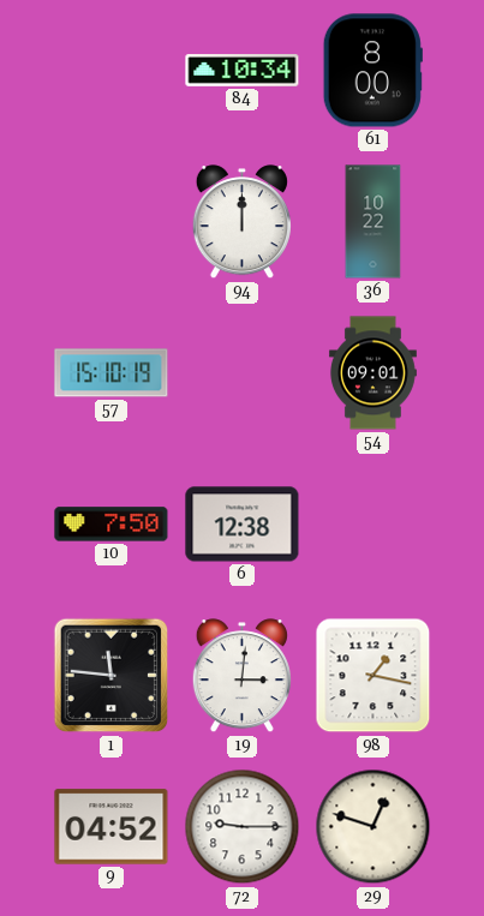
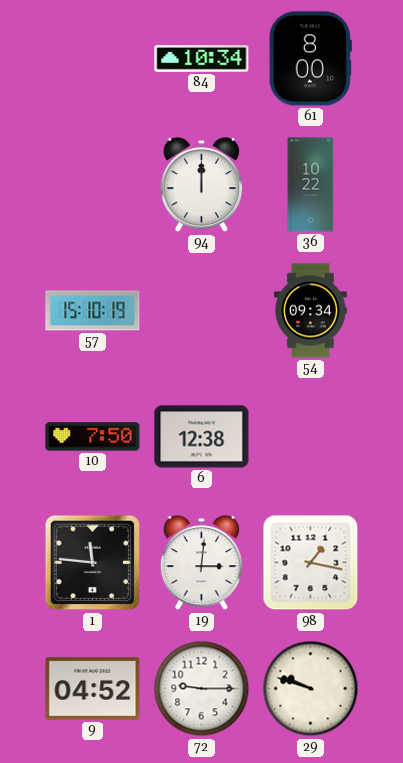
54: 09:01 -> 09:34 (310, 311)
29: 12:48 -> 9:48 (311, 689)
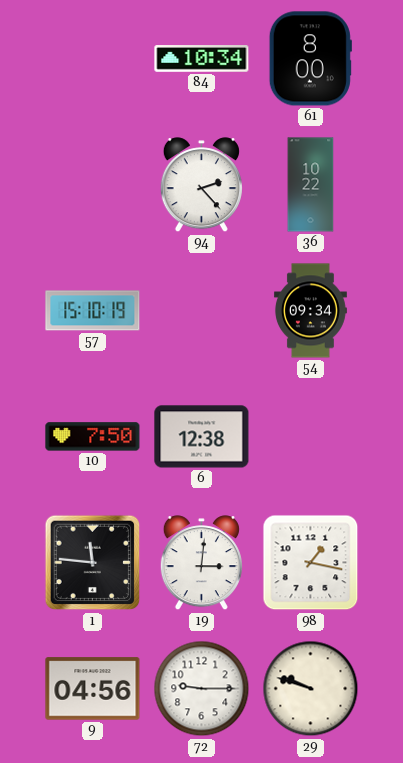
94: 12:00 -> 2:23 (201, 185)
9: 04:52 -> 04:56 (93, 689)
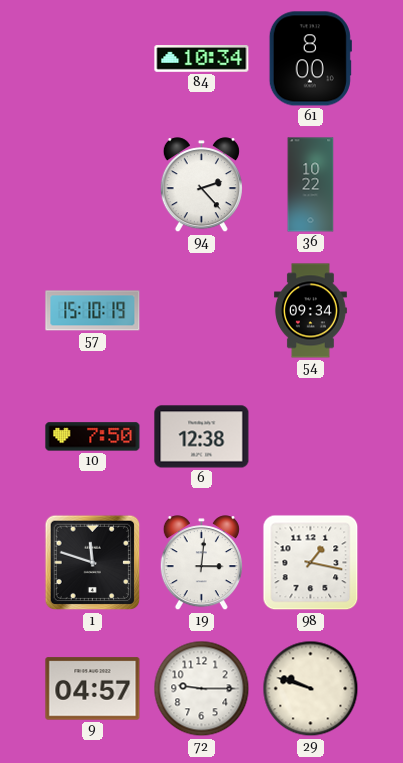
1: 11:46 -> 11:48 (93, 563)
9: 04:56 -> 04:57 (93, 689)
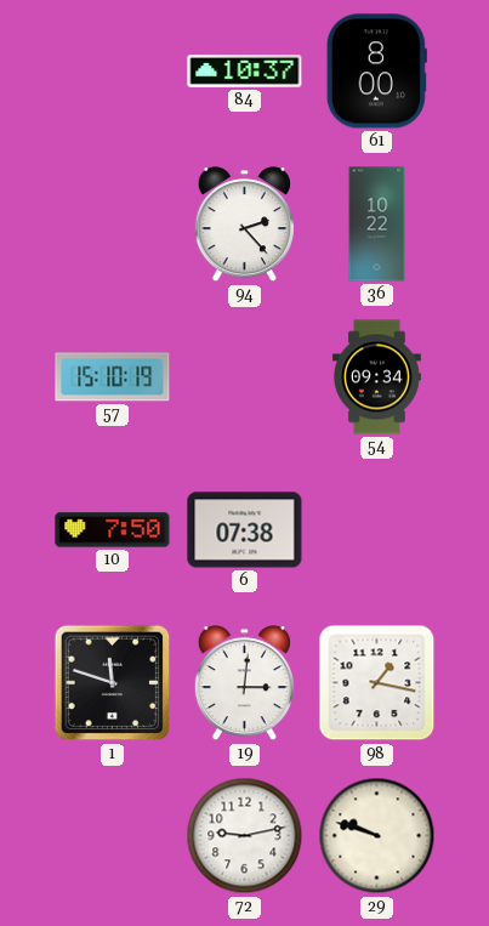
84: 10:34 -> 10:37 (245, 72)
6: 12:38 -> 07:38 (245, 530)
9: 04:57 -> none (93, 689)
72: 9:15 -> 9:13 (245, 836)
